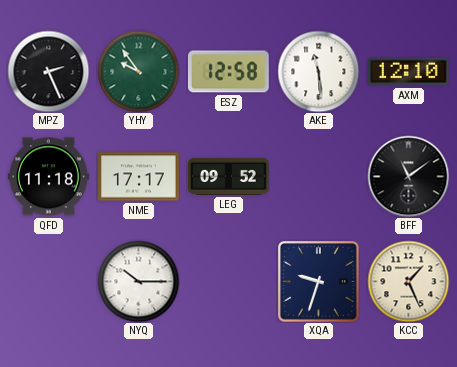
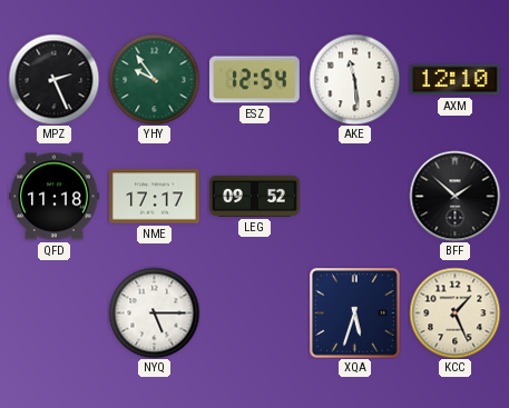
ESZ: 12:58 -> 12:54 (254, 80)
BFF: 11:09 -> 1:52 (454, 196)
NYQ: 10:15 -> 5:15 (154, 312)
XQA: 9:33 -> 5:33 (355, 314)
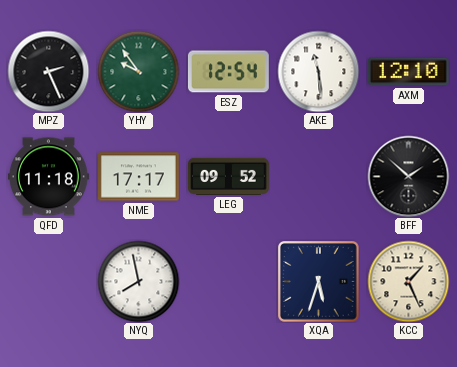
NYQ: 5:15 -> 7:58 (138, 281)
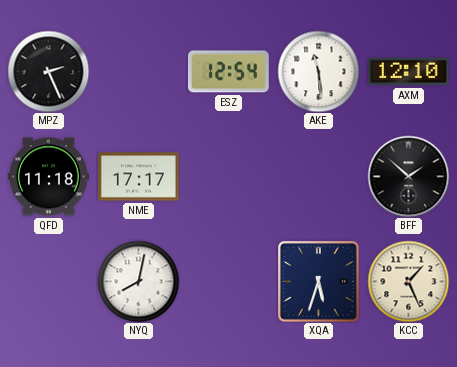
YHY: 9:54 -> none (138, 71)
LEG: 09:52 -> none (229, 176)
NYQ: 7:58 -> 8:02 (138, 281)
